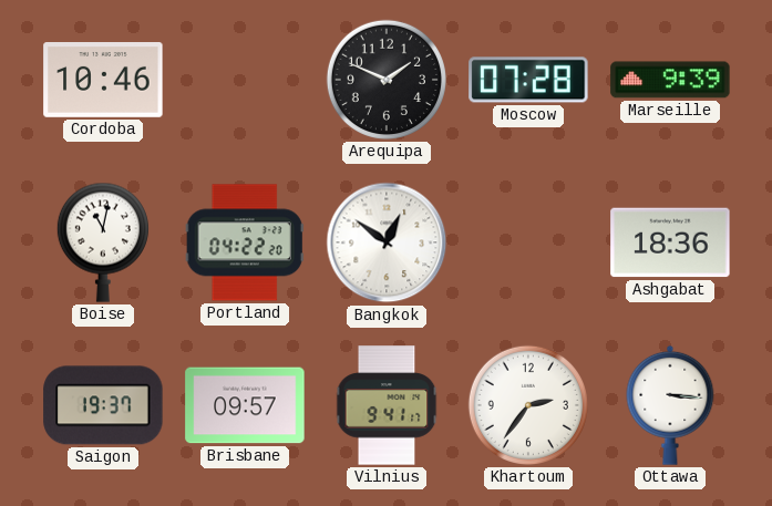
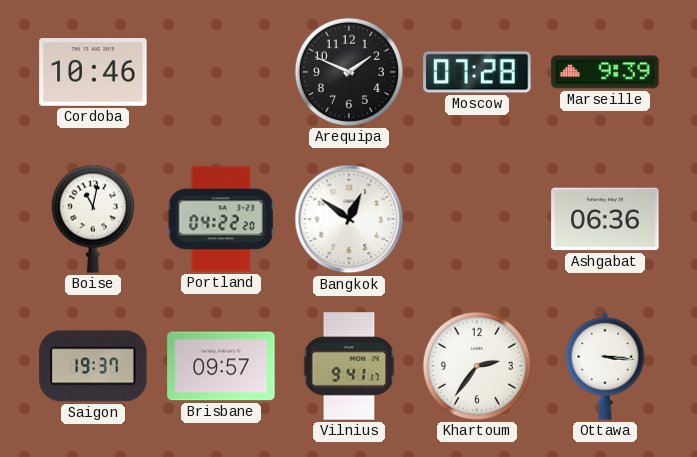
Ashgabat: 18:36 -> 06:36 (605, 219)
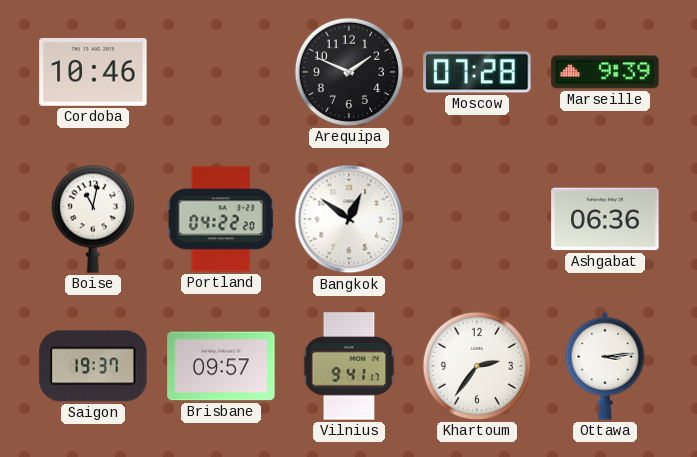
Ottawa: 3:16 -> 3:14 (605, 366)
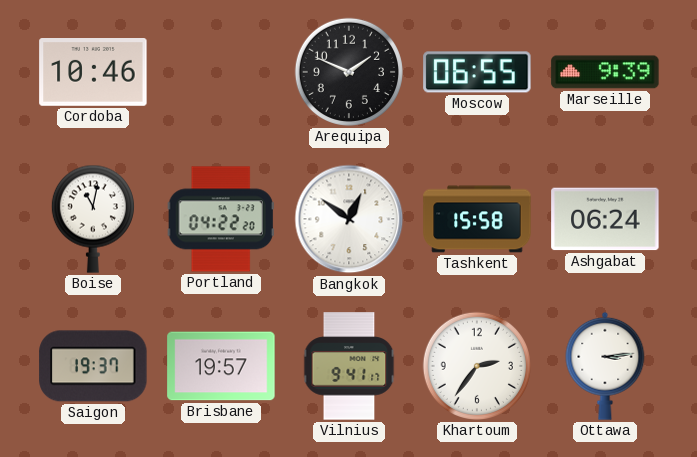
Moscow: 07:28 -> 06:55 (477, 72)
Tashkent: none -> 15:58 (477, 219)
Ashgabat: 06:36 -> 06:24 (605, 219)
Brisbane: 09:57 -> 19:57 (221, 366)
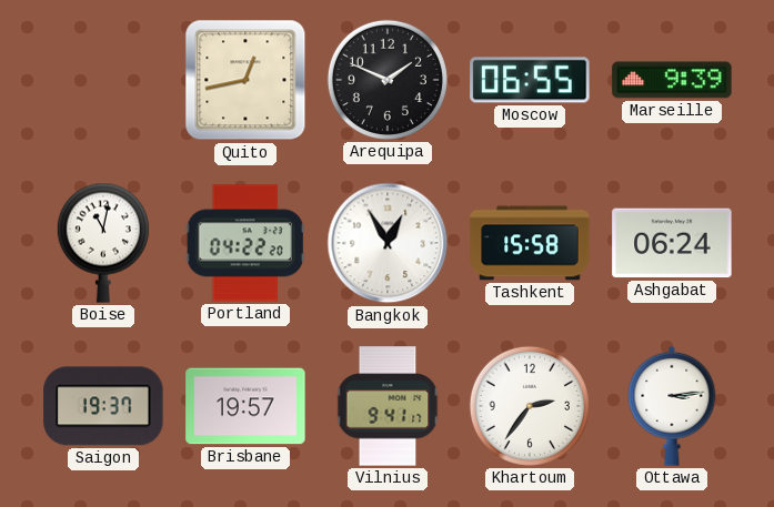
Cordoba: 10:46 -> none (93, 73)
Quito: none -> 12:43 (245, 80)
Bangkok: 12:51 -> 12:55 (388, 243)
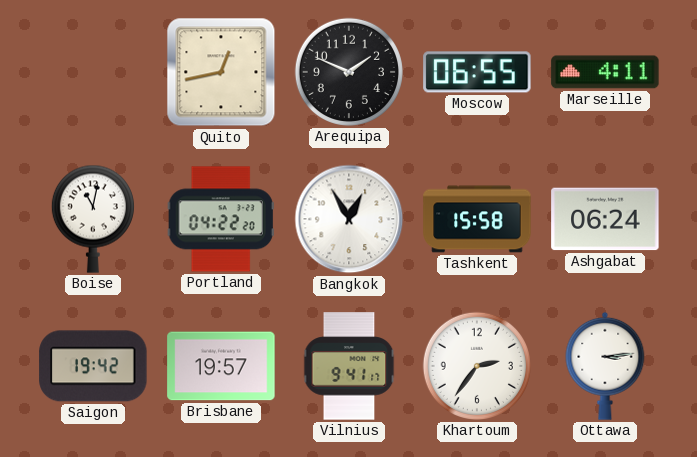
Marseille: 9:39 -> 4:11 (605, 72)
Saigon: 19:37 -> 19:42 (93, 366)
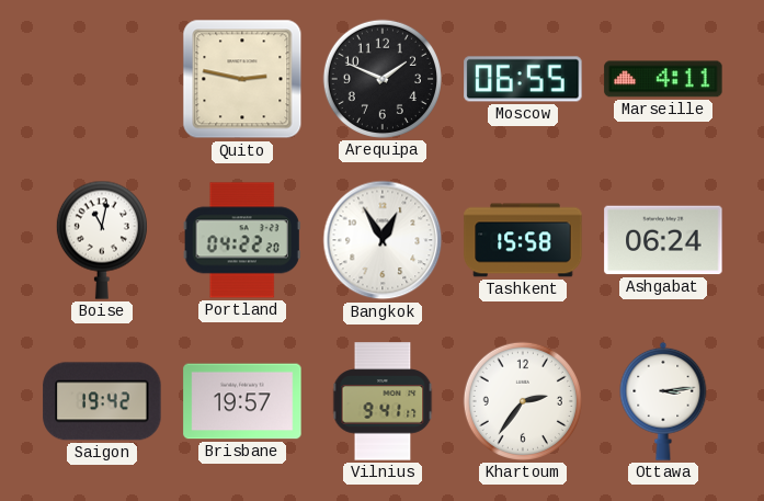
Quito: 12:43 -> 2:47 (242, 79)
